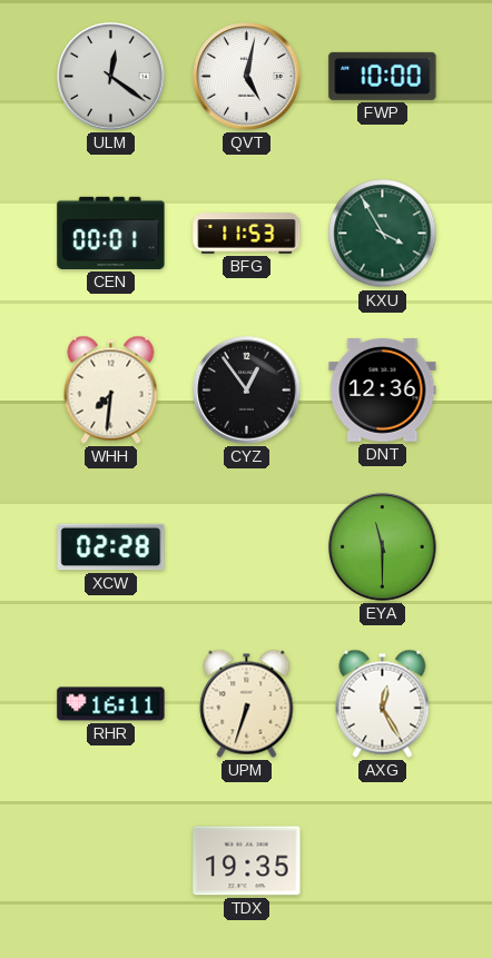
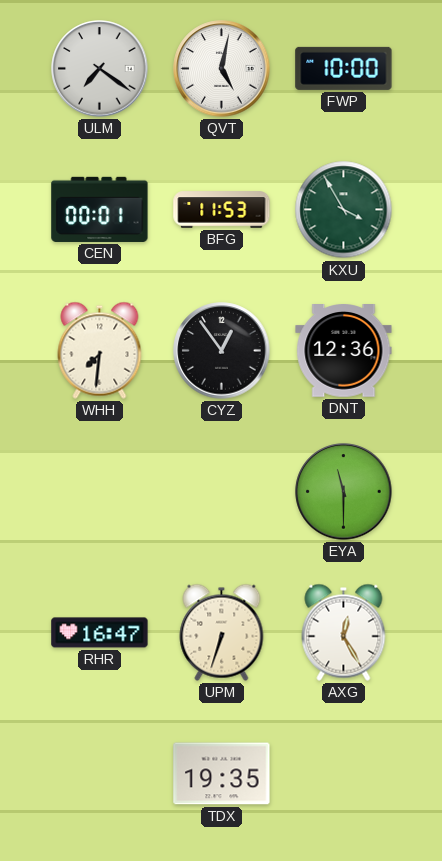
ULM: 12:21 -> 7:21 (100, 69)
XCW: 02:28 -> none (111, 547)
RHR: 16:11 -> 16:47 (100, 633)
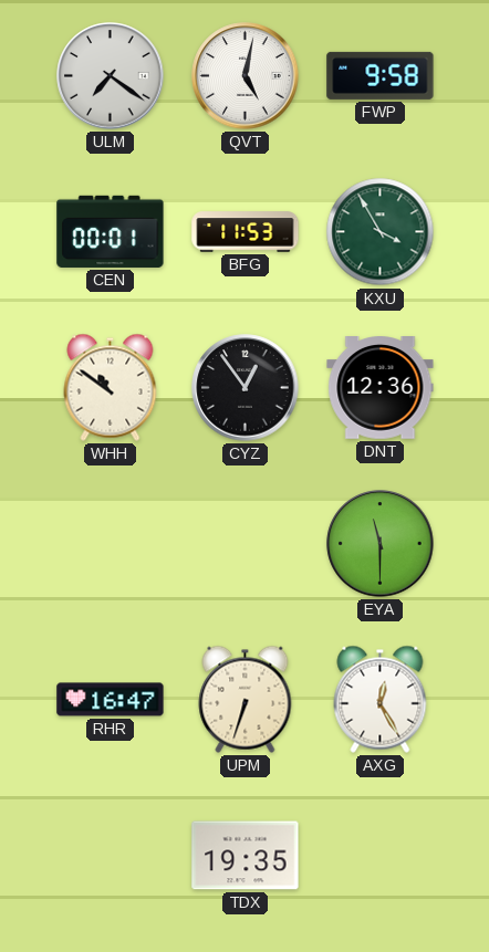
FWP: 10:00 -> 9:58 (381, 75)
WHH: 7:31 -> 10:51 (111, 387)
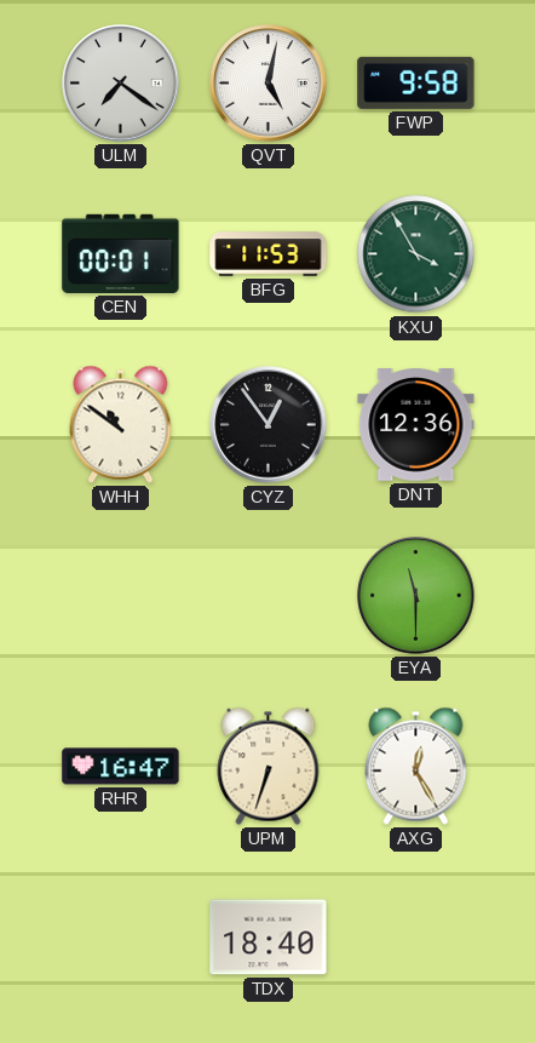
TDX: 19:35 -> 18:40 (269, 938)
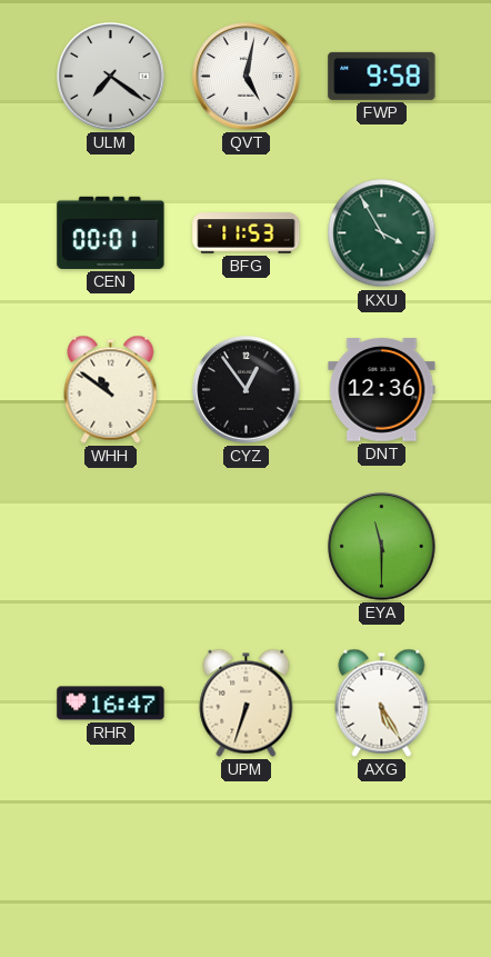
AXG: 12:25 -> 5:25 (382, 702)
TDX: 18:40 -> none (269, 938)
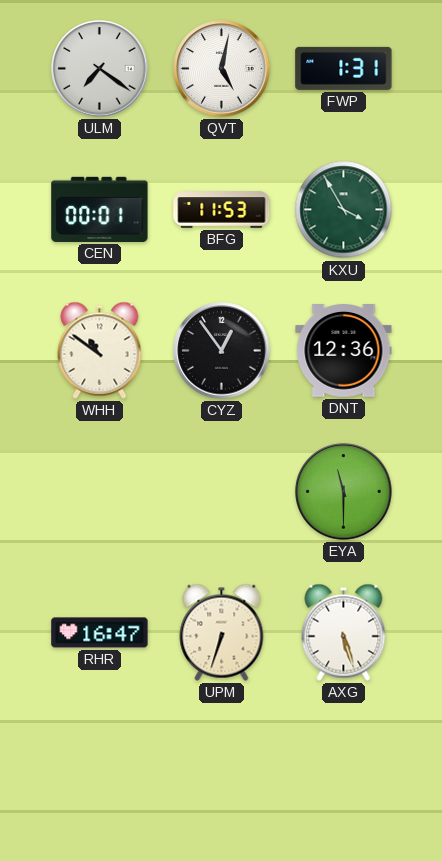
FWP: 9:58 -> 1:31 (344, 68)
AXG: 5:25 -> 5:27 (344, 632)
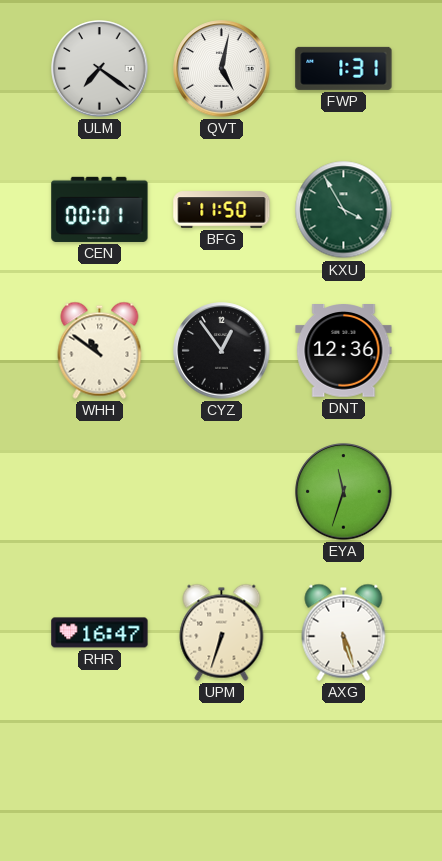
BFG: 11:53 -> 11:50 (222, 210)
EYA: 11:30 -> 11:33 (344, 492)
